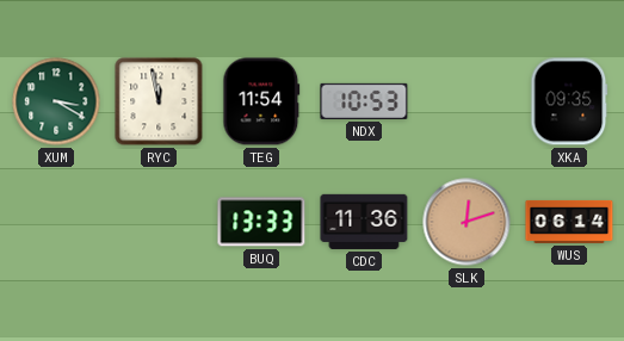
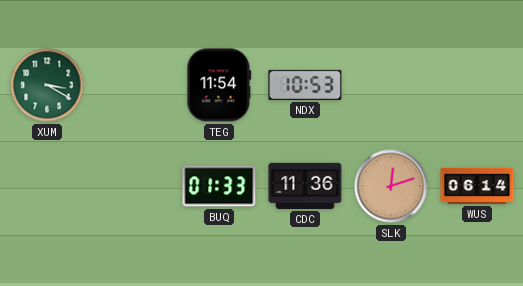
RYC: 11:58 -> none (159, 101)
XKA: 09:35 -> none (569, 101)
BUQ: 13:33 -> 01:33 (219, 186)
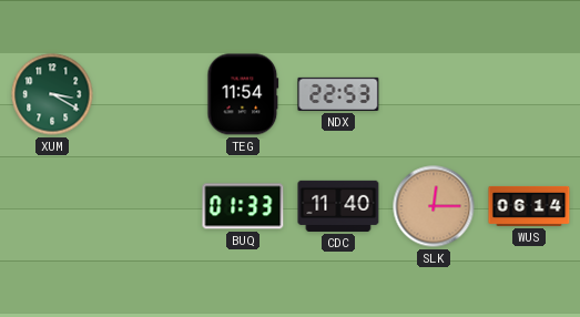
NDX: 10:53 -> 22:53 (338, 94)
CDC: 11:36 -> 11:40 (338, 206)
SLK: 12:12 -> 12:15 (434, 206)
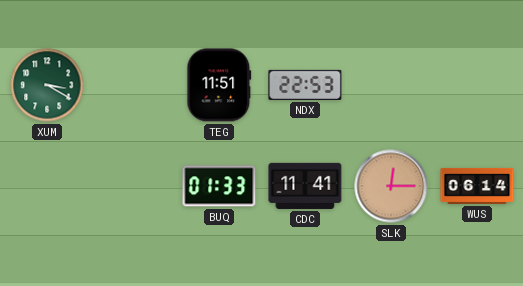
TEG: 11:54 -> 11:51 (219, 85)
CDC: 11:40 -> 11:41 (305, 186)
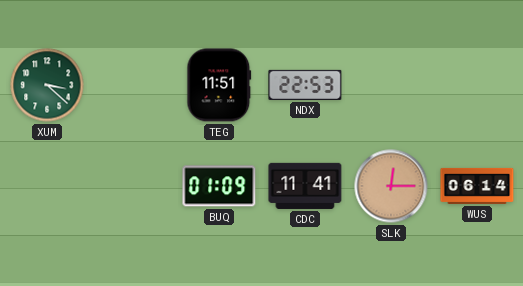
XUM: 3:20 -> 3:22 (47, 85)
BUQ: 01:33 -> 01:09 (219, 186)
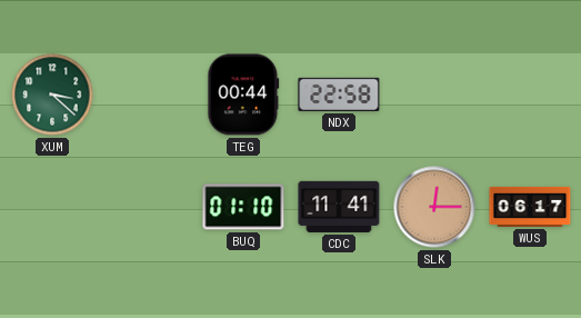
TEG: 11:51 -> 00:44 (243, 95)
NDX: 22:53 -> 22:58 (339, 95)
BUQ: 01:09 -> 01:10 (243, 207)
WUS: 06:14 -> 06:17 (530, 207)
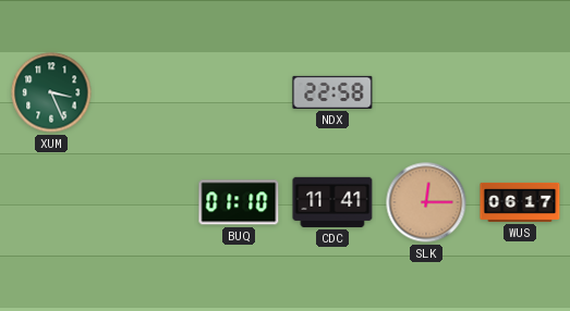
XUM: 3:22 -> 3:26 (51, 92)
TEG: 00:44 -> none (243, 95)
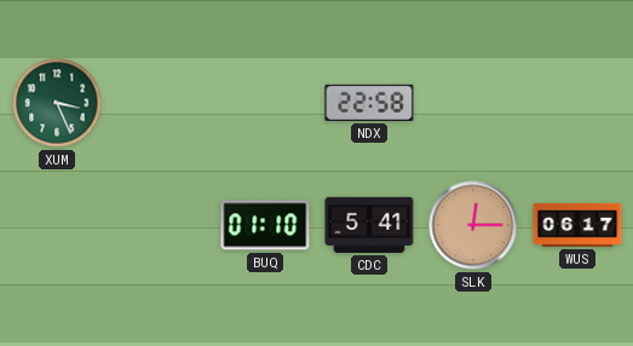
CDC: 11:41 -> 5:41 (369, 225)
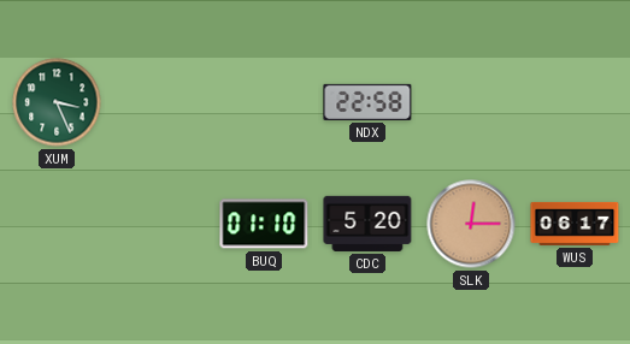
CDC: 5:41 -> 5:20 (367, 224)
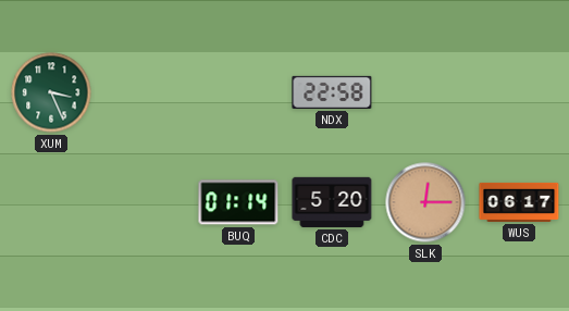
BUQ: 01:10 -> 01:14 (238, 202)
